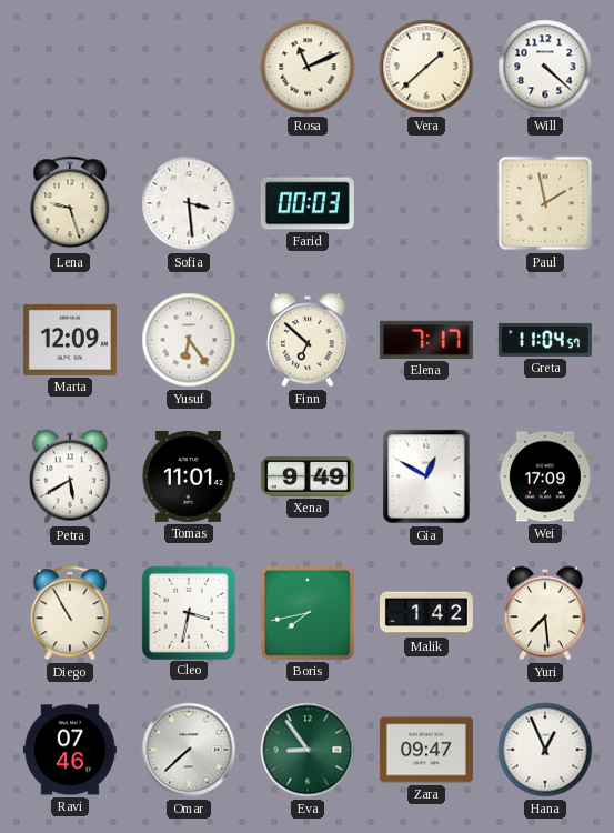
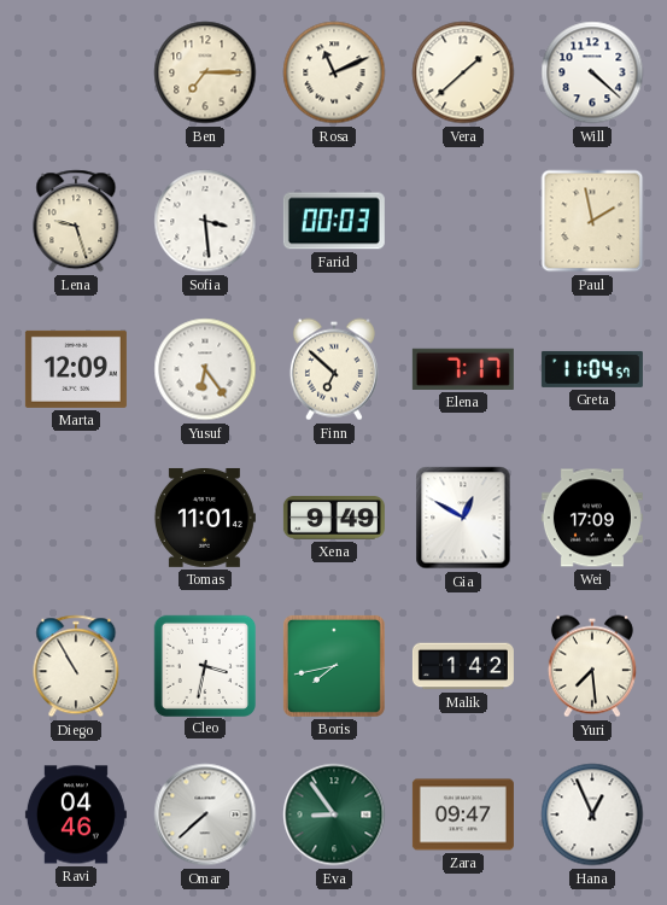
Ben: none -> 7:15 (205, 72)
Petra: 5:40 -> none (70, 476)
Ravi: 07:46 -> 04:46 (76, 815)
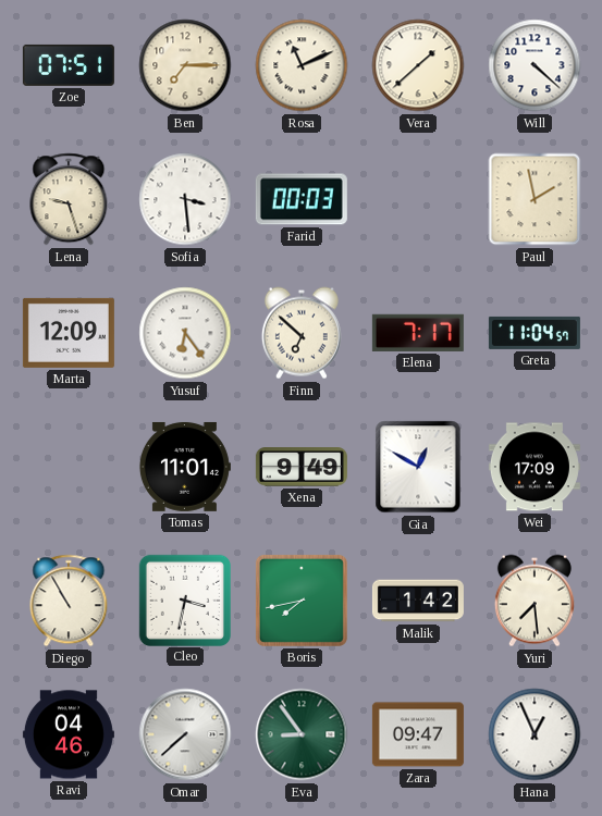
Zoe: none -> 07:51 (69, 65)
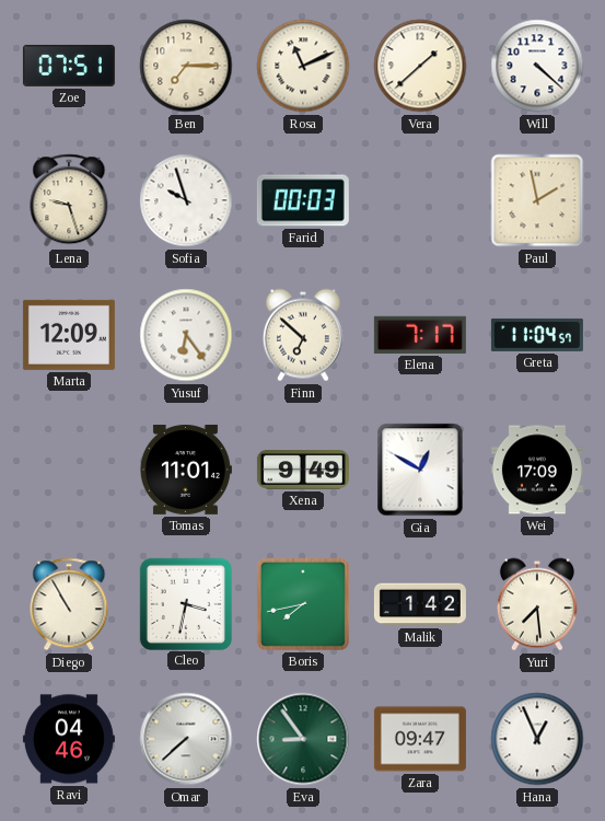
Sofia: 3:29 -> 9:57 (186, 200)
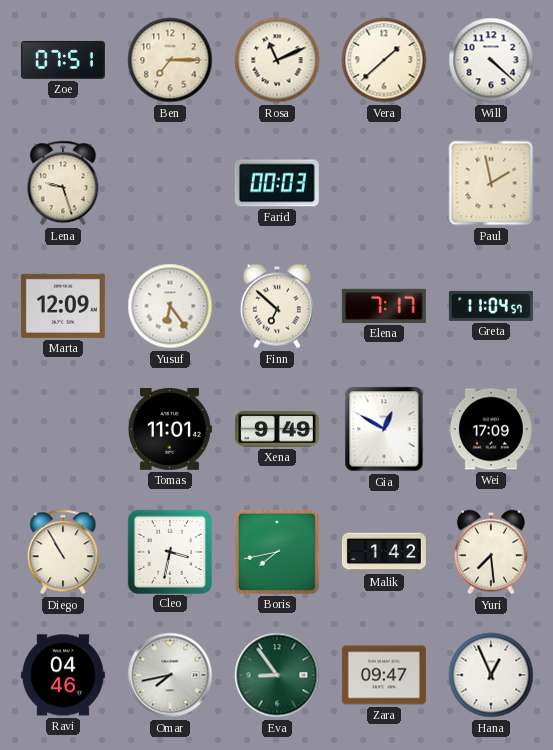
Sofia: 9:57 -> none (186, 200)
Omar: 7:38 -> 7:43 (170, 675)
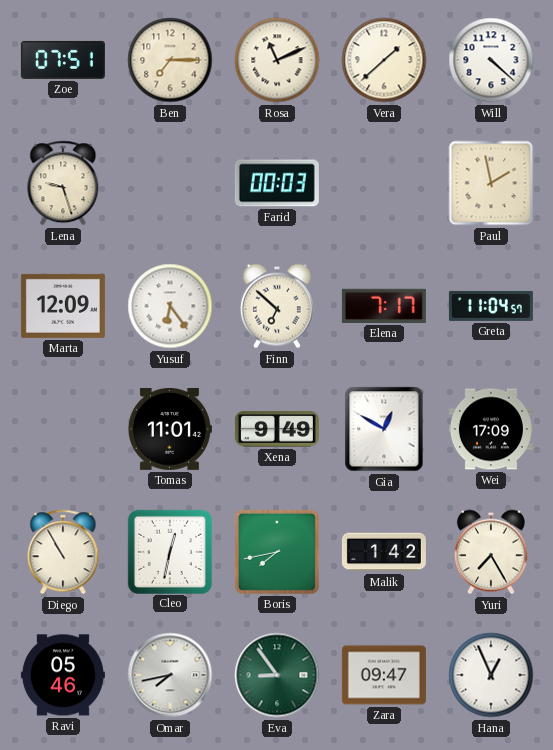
Cleo: 3:32 -> 12:32 (169, 551)
Yuri: 7:29 -> 7:25 (491, 552)
Ravi: 04:46 -> 05:46 (63, 675)
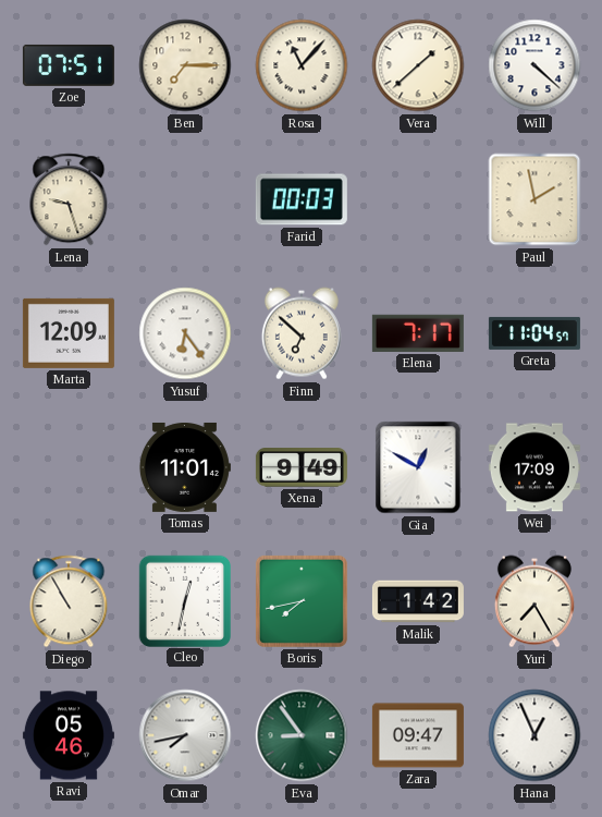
Rosa: 11:11 -> 11:07 (302, 65)
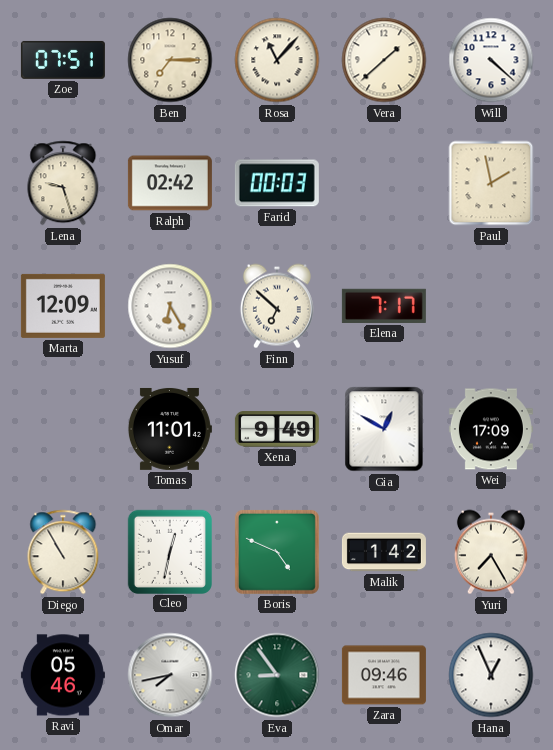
Ralph: none -> 02:42 (170, 183)
Yusuf: 6:24 -> 6:25 (170, 306)
Greta: 11:04 -> none (535, 333)
Boris: 7:43 -> 4:49 (277, 552)
Zara: 09:47 -> 09:46 (384, 675)
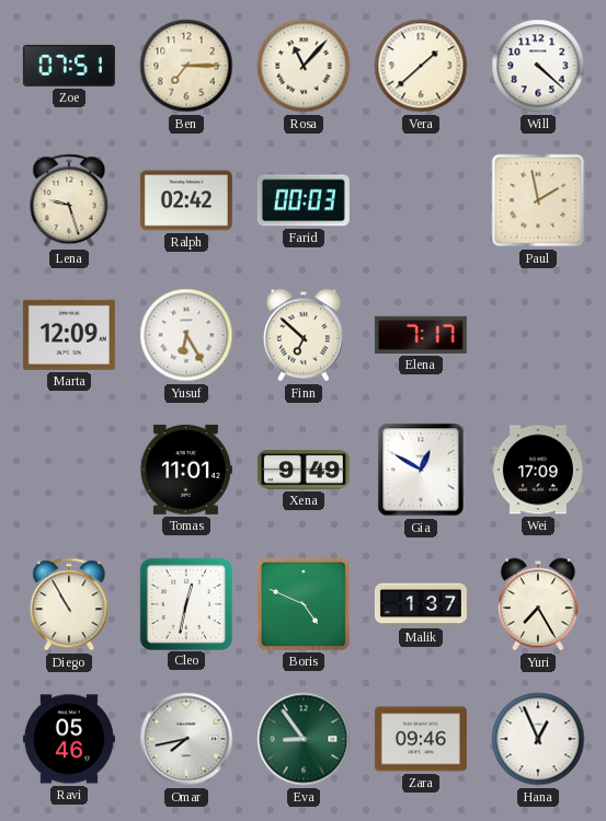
Malik: 1:42 -> 1:37 (421, 604)
